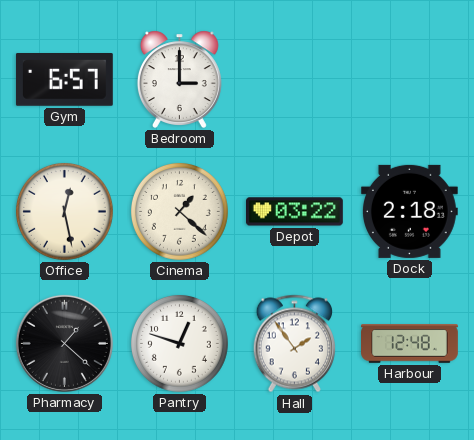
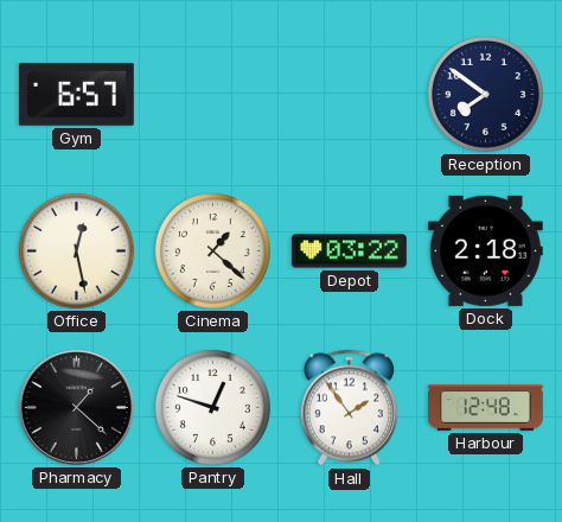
Bedroom: 3:00 -> none (179, 79)
Reception: none -> 7:51 (485, 94)
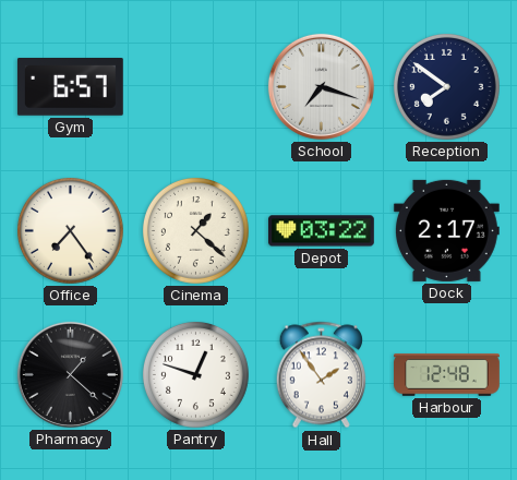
School: none -> 7:18 (321, 86)
Office: 12:28 -> 7:24 (70, 230)
Dock: 2:18 -> 2:17 (446, 230)
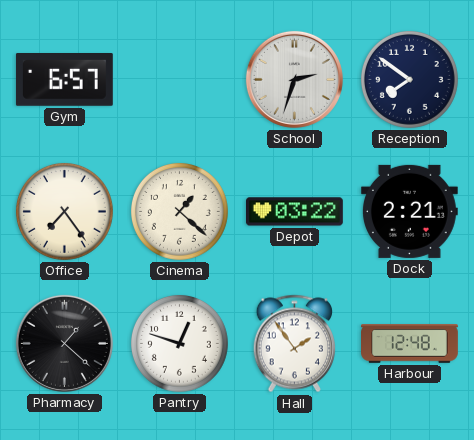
School: 7:18 -> 2:33 (294, 79)
Dock: 2:17 -> 2:21 (409, 211)
